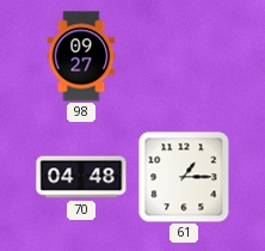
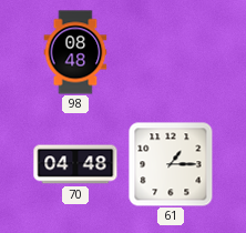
98: 09:27 -> 08:48 (75, 52)
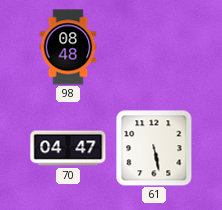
70: 04:48 -> 04:47 (68, 148)
61: 1:15 -> 5:28 (154, 148)
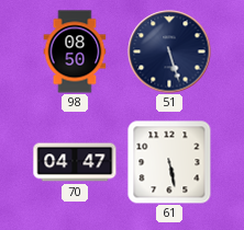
98: 08:48 -> 08:50 (75, 51)
51: none -> 5:27 (169, 51)
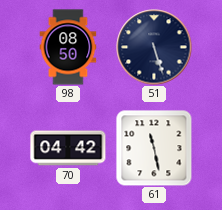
70: 04:47 -> 04:42 (68, 148)
61: 5:28 -> 11:28 (154, 148)
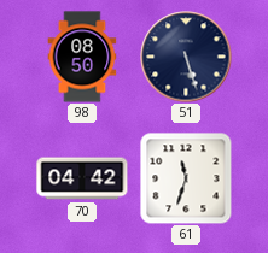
61: 11:28 -> 11:33 (186, 178)
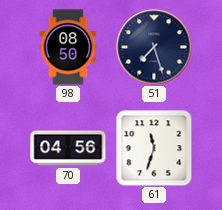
51: 5:27 -> 7:27 (154, 47)
70: 04:42 -> 04:56 (68, 148)
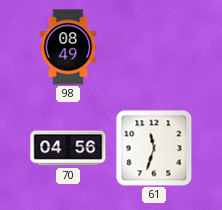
98: 08:50 -> 08:49 (68, 47)
51: 7:27 -> none (154, 47)
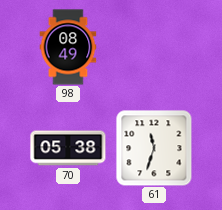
70: 04:56 -> 05:38 (68, 148)
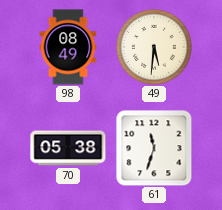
49: none -> 5:31 (155, 48)
